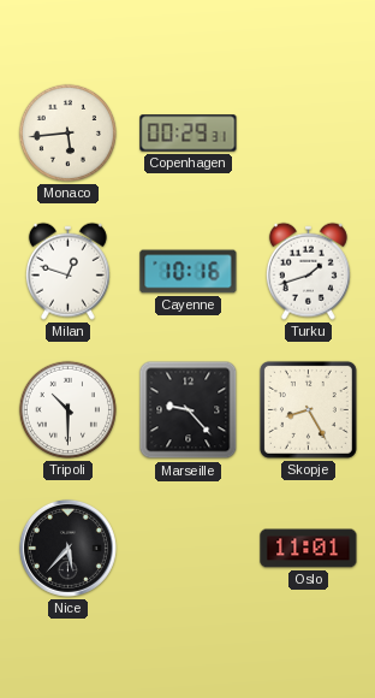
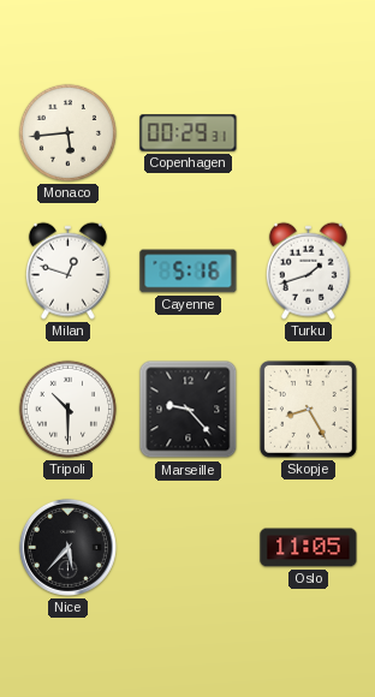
Cayenne: 10:16 -> 5:16 (189, 272)
Oslo: 11:01 -> 11:05 (309, 548)
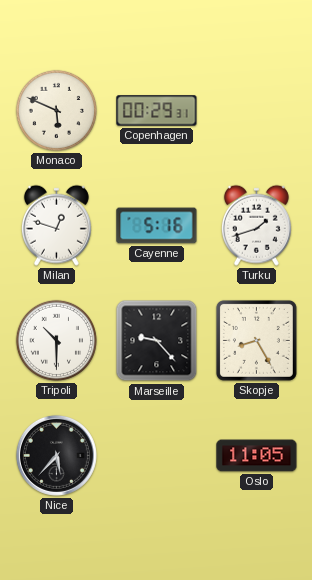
Monaco: 5:44 -> 5:49 (56, 110)
